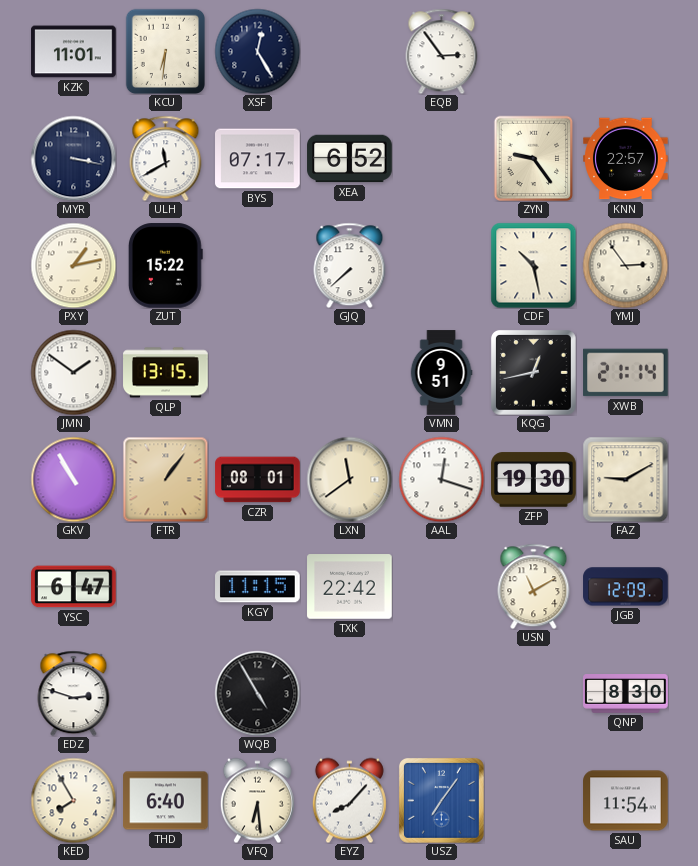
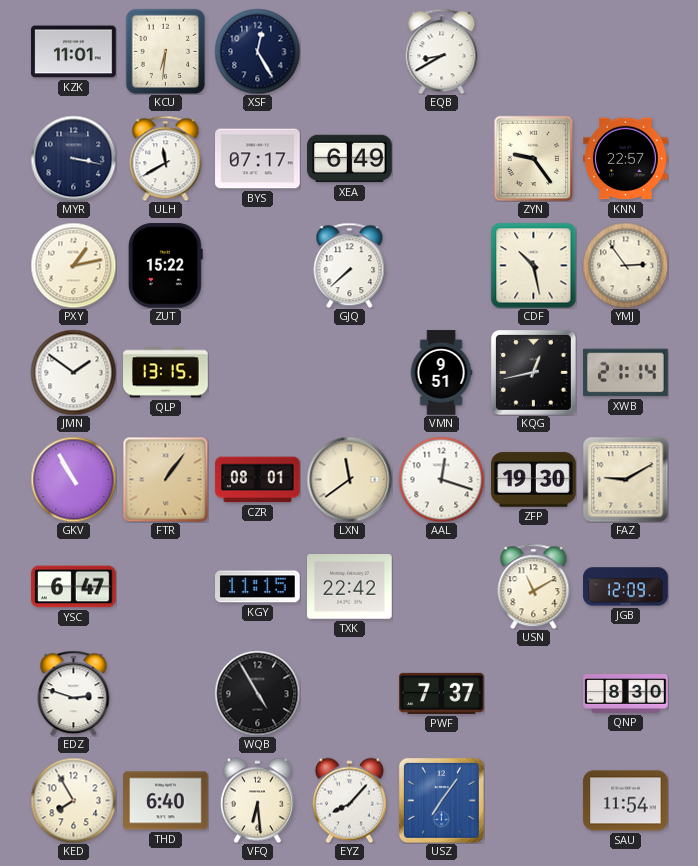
EQB: 2:54 -> 8:40 (442, 51)
XEA: 6:52 -> 6:49 (350, 159)
PWF: none -> 7:37 (442, 693)
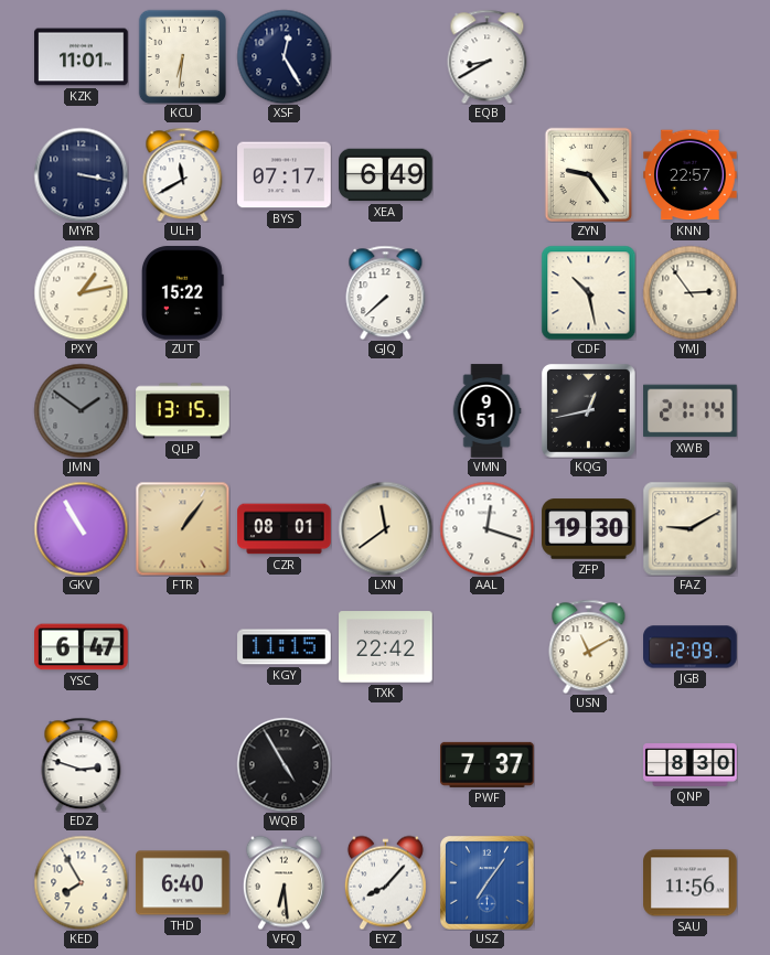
JMN dial: white -> grey (81, 410)
SAU: 11:54 -> 11:56 (691, 883)
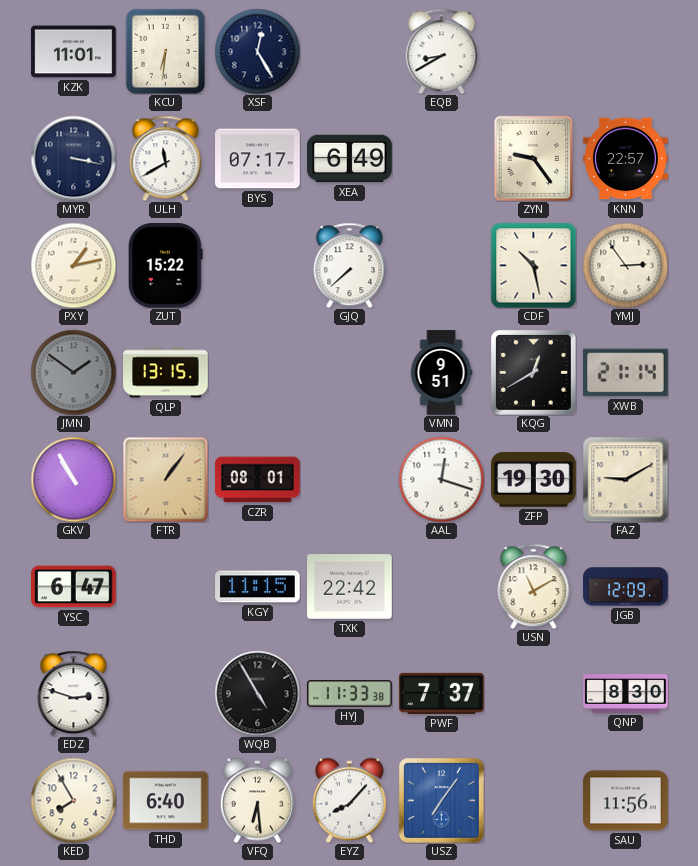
KQG: 12:43 -> 12:40 (533, 372)
LXN: 11:39 -> none (385, 528)
HYJ: none -> 11:33 (350, 694)
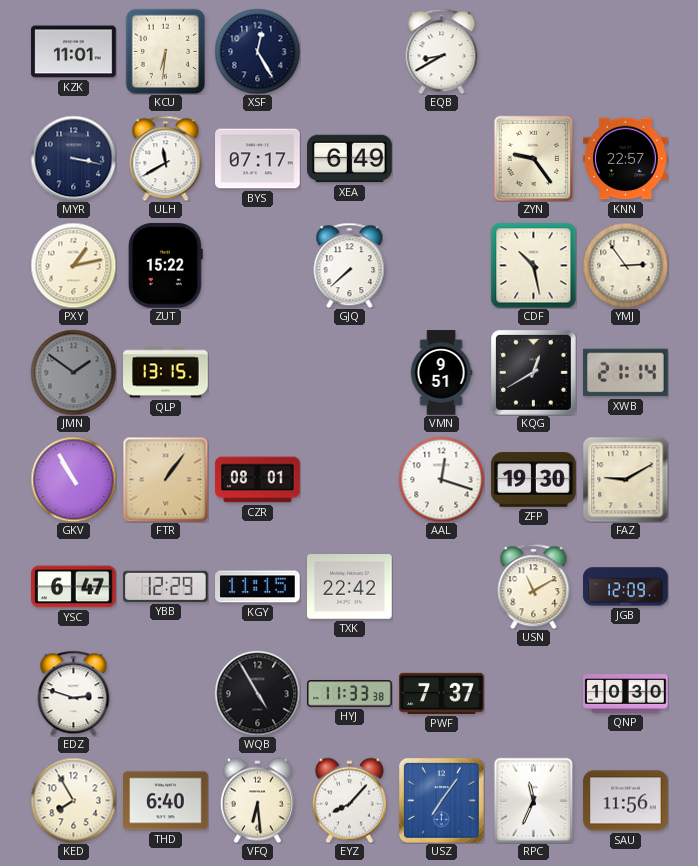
YBB: none -> 12:29 (166, 586)
QNP: 8:30 -> 10:30 (626, 694)
RPC: none -> 11:34 (534, 800)
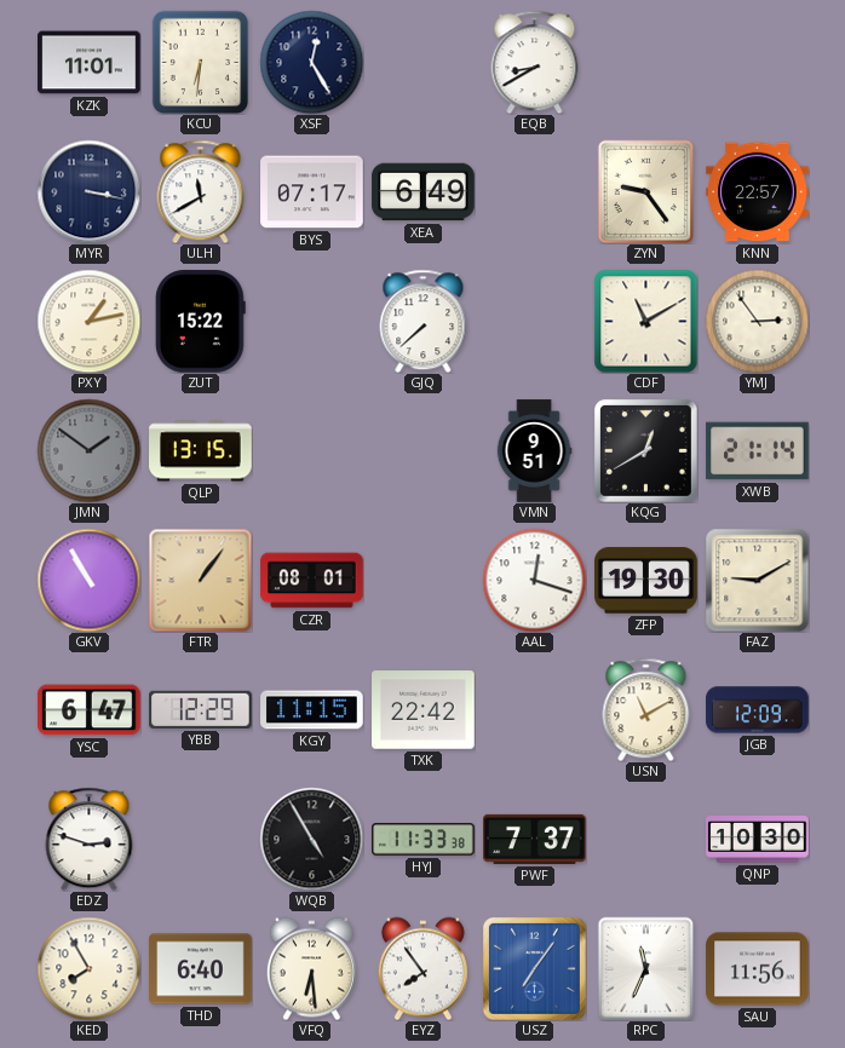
CDF: 10:28 -> 11:10 (645, 321)
EYZ: 8:07 -> 7:54 (422, 968)
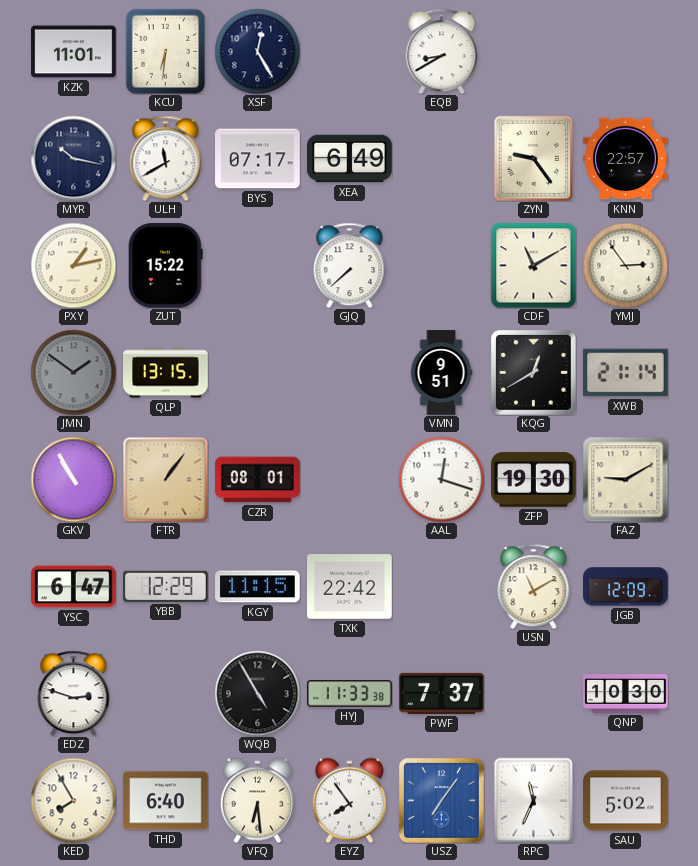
MYR: 3:17 -> 10:17 (73, 158)
SAU: 11:56 -> 5:02 (626, 801)
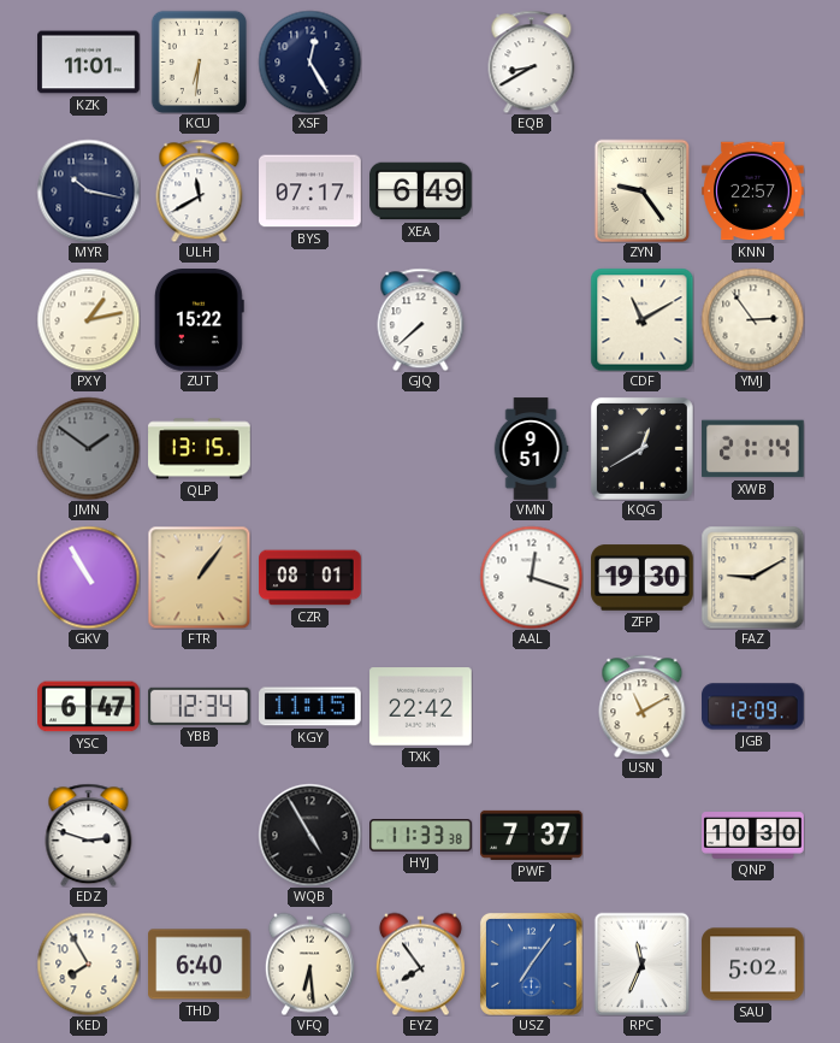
YBB: 12:29 -> 12:34 (200, 706)
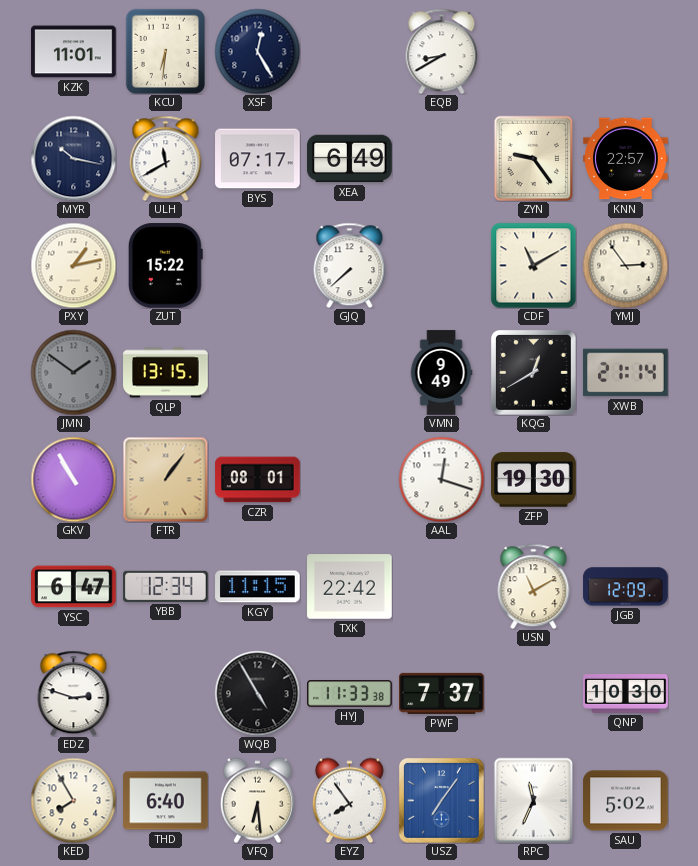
VMN: 9:51 -> 9:49 (441, 373)
FAZ: 9:10 -> none (752, 577)
